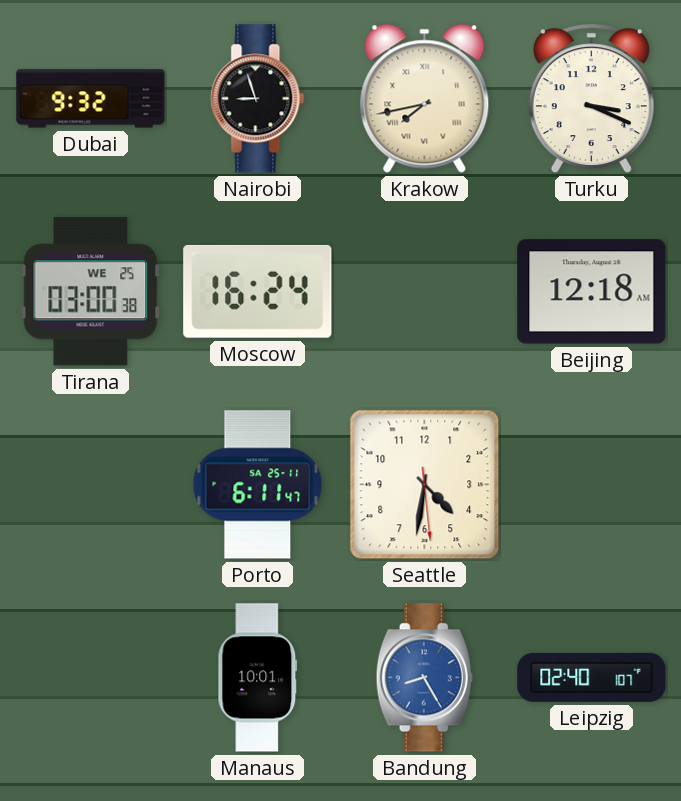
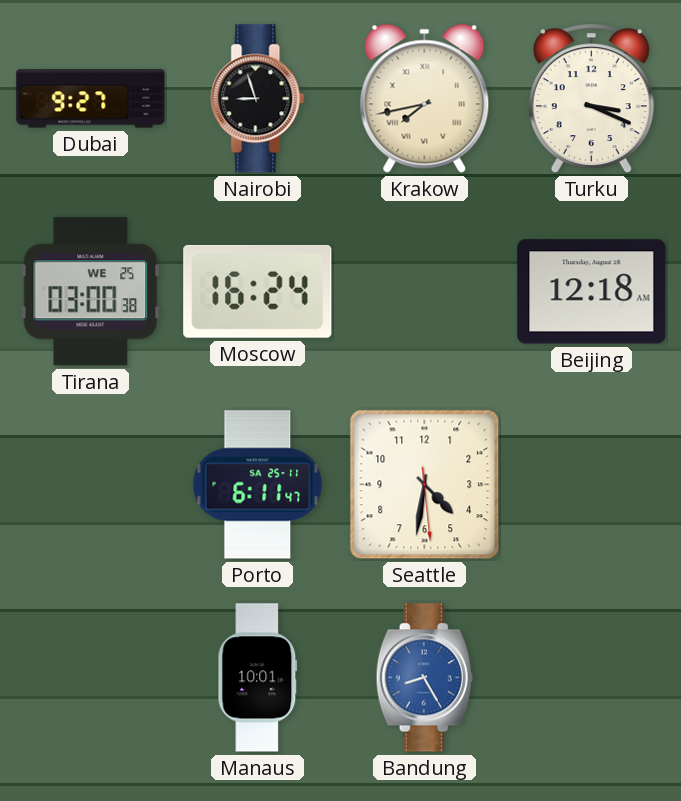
Dubai: 9:32 -> 9:27 (91, 99)
Leipzig: 02:40 -> none (592, 677)
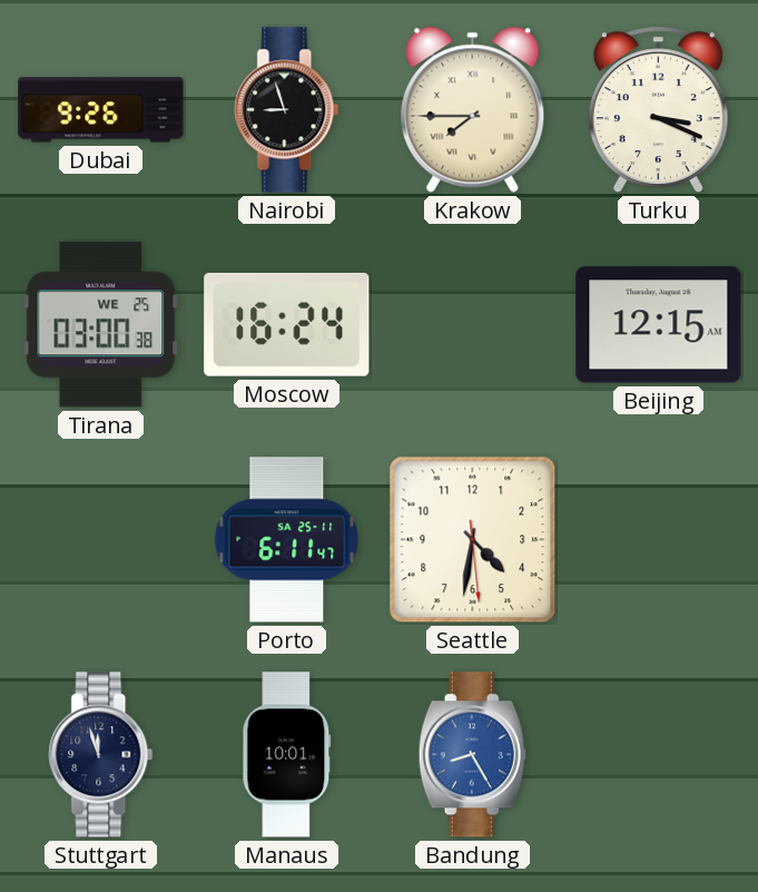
Dubai: 9:27 -> 9:26 (101, 110)
Krakow: 7:43 -> 7:45 (473, 109)
Beijing: 12:18 -> 12:15 (659, 325)
Stuttgart: none -> 11:57 (101, 755)
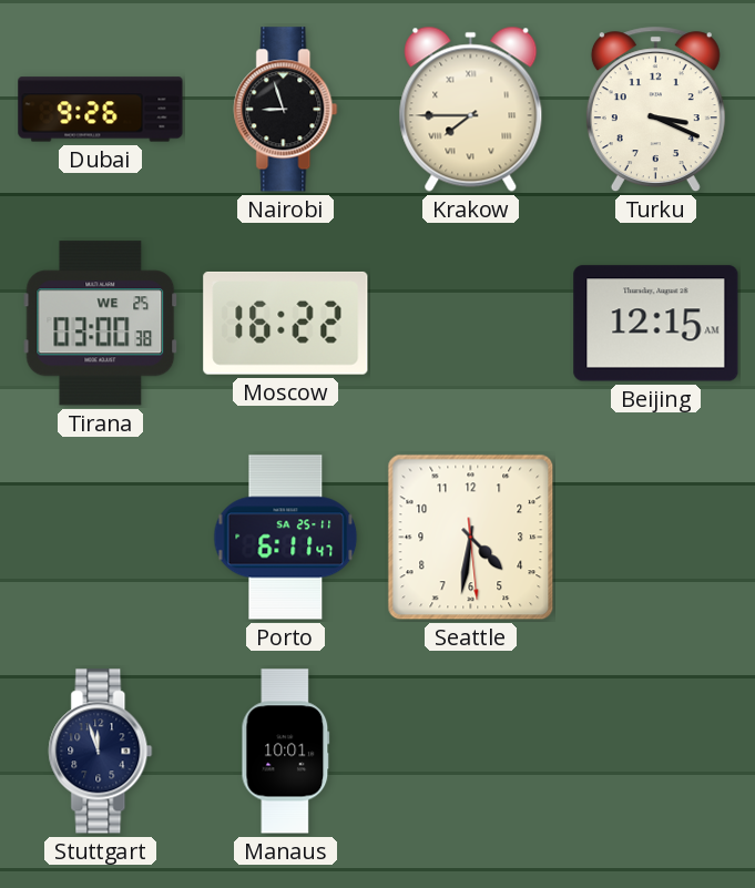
Moscow: 16:24 -> 16:22 (286, 323)
Bandung: 8:25 -> none (472, 755)
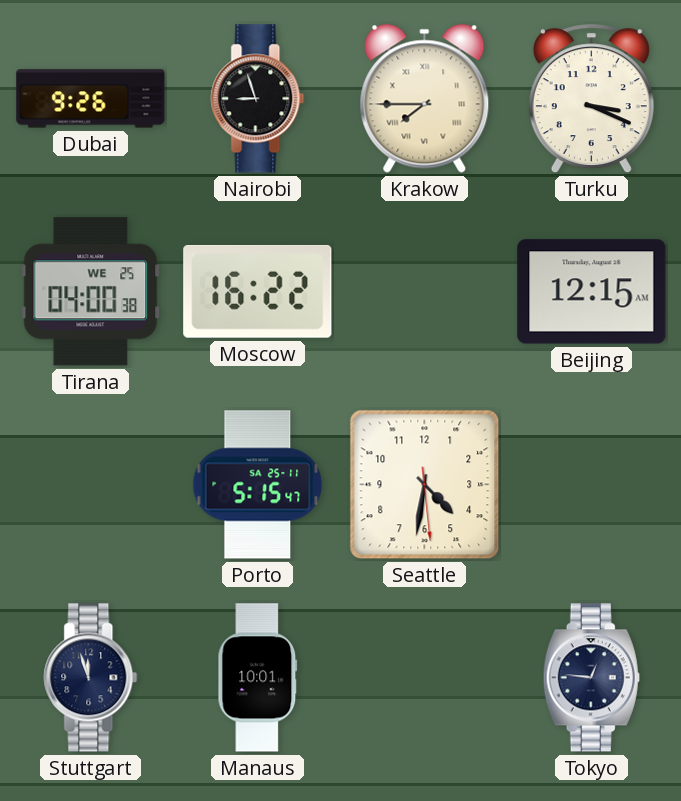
Tirana: 03:00 -> 04:00 (91, 292)
Porto: 6:11 -> 5:15 (258, 485)
Tokyo: none -> 12:46 (591, 678)
